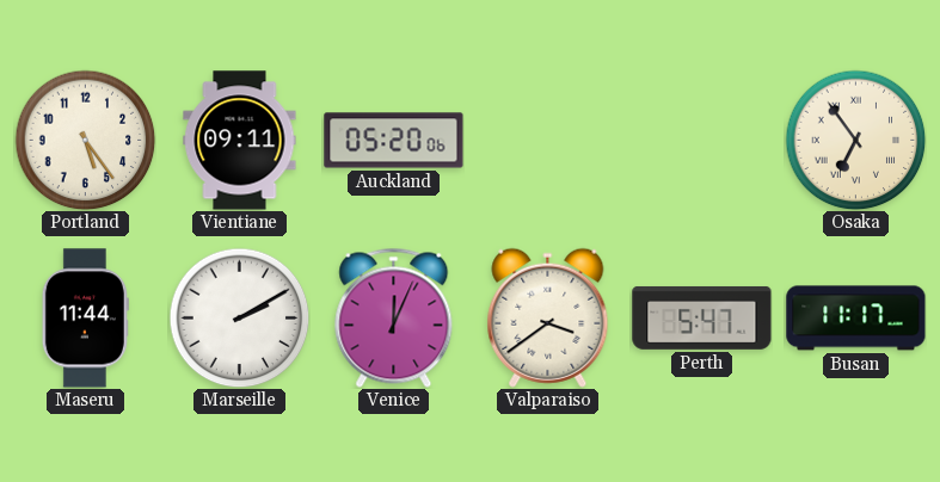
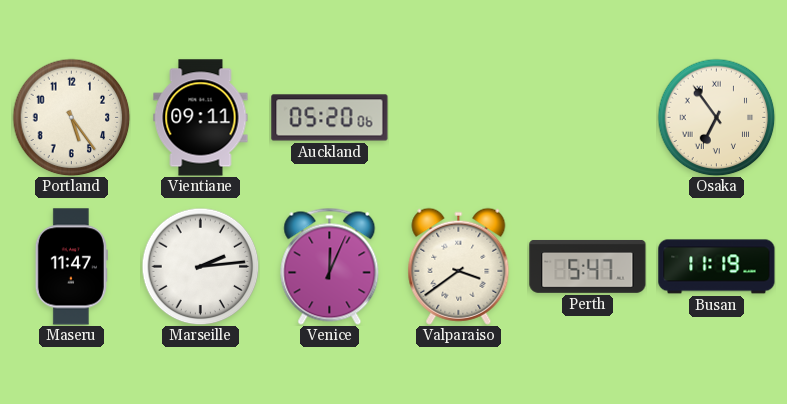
Maseru: 11:44 -> 11:47 (71, 267)
Marseille: 2:10 -> 2:14 (200, 266)
Busan: 11:17 -> 11:19 (717, 267)
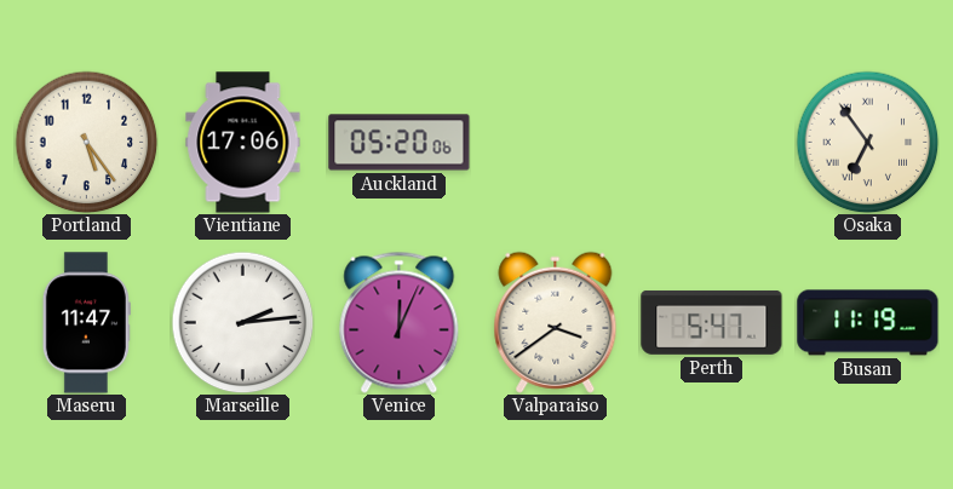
Vientiane: 09:11 -> 17:06 (243, 143)
